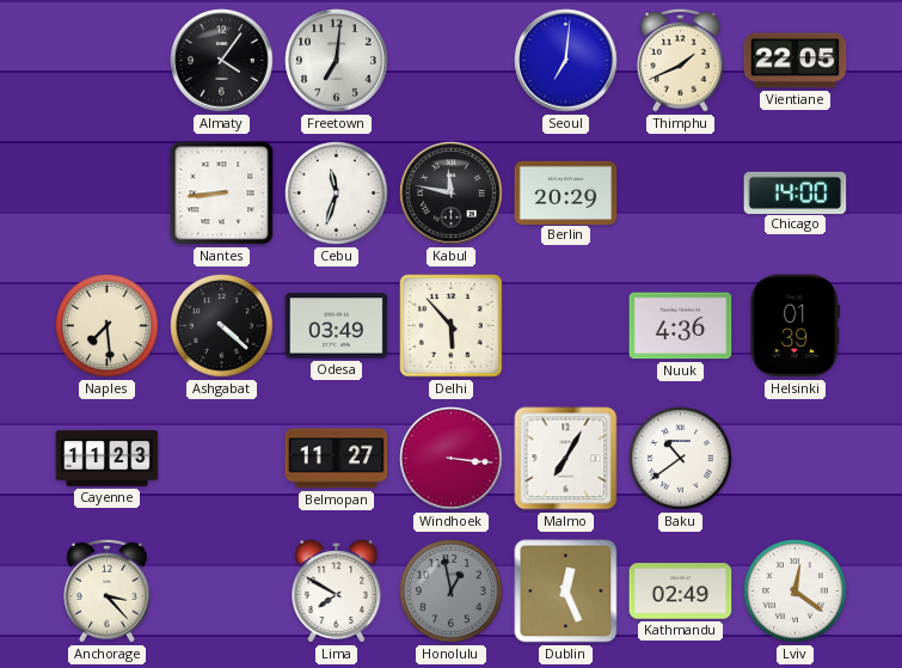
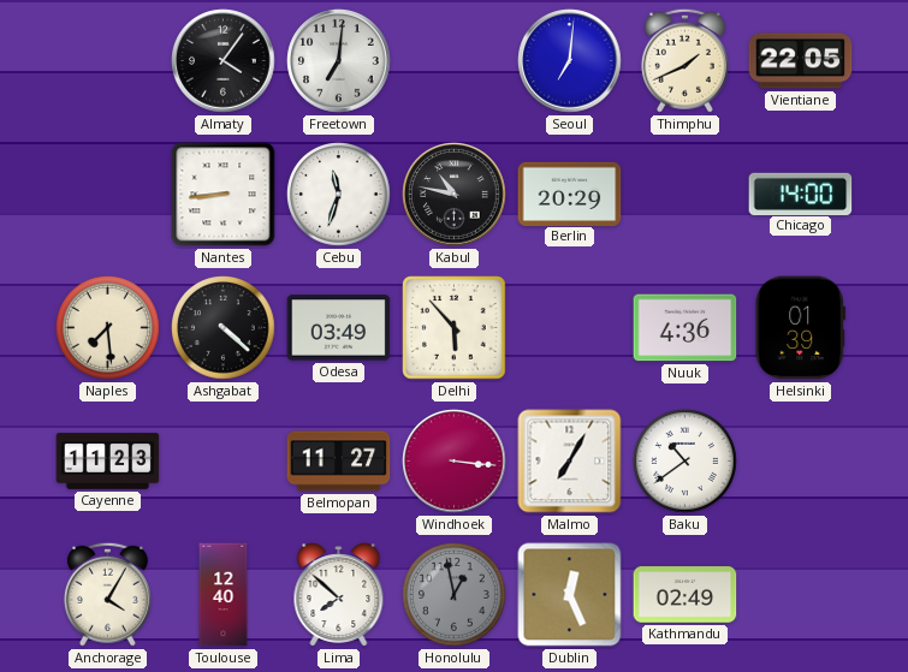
Kabul: 11:47 -> 10:47 (455, 195)
Anchorage: 3:23 -> 4:05 (107, 594)
Toulouse: none -> 12:40 (224, 595)
Lima: 7:50 -> 7:52 (339, 595)
Lviv: 12:21 -> none (796, 592)
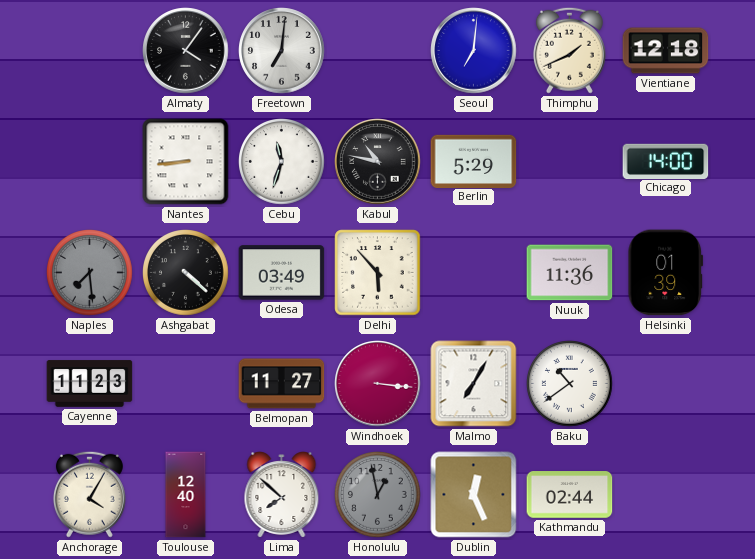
Vientiane: 22:05 -> 12:18 (666, 51)
Berlin: 20:29 -> 5:29 (474, 161)
Naples dial: cream -> grey (90, 273)
Nuuk: 4:36 -> 11:36 (570, 273)
Kathmandu: 02:49 -> 02:44 (570, 495)
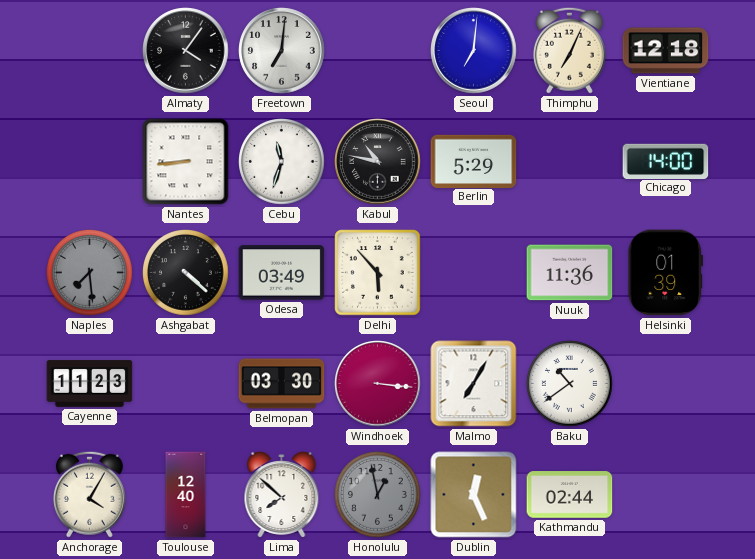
Thimphu: 1:41 -> 7:04 (569, 50)
Belmopan: 11:27 -> 03:30 (282, 384)
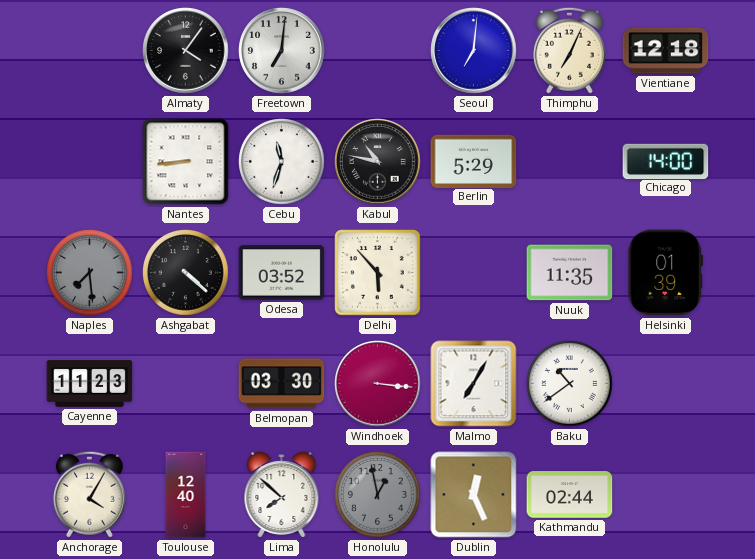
Odesa: 03:49 -> 03:52 (282, 273)
Nuuk: 11:36 -> 11:35 (570, 273)
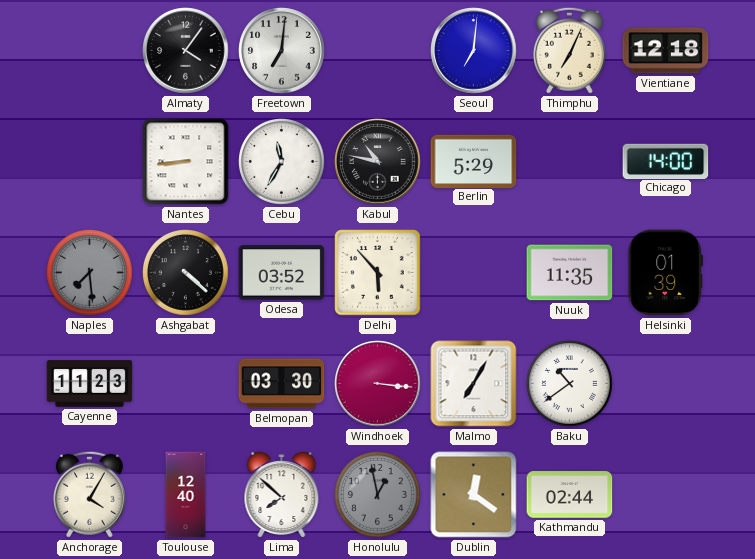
Cebu: 11:33 -> 11:35 (282, 162)
Dublin: 12:26 -> 12:21 (474, 495)
